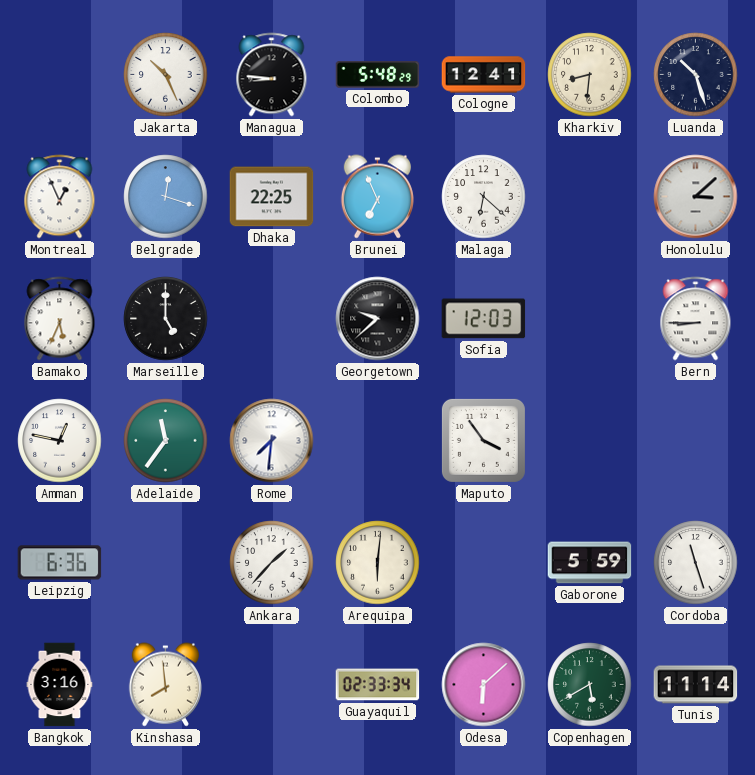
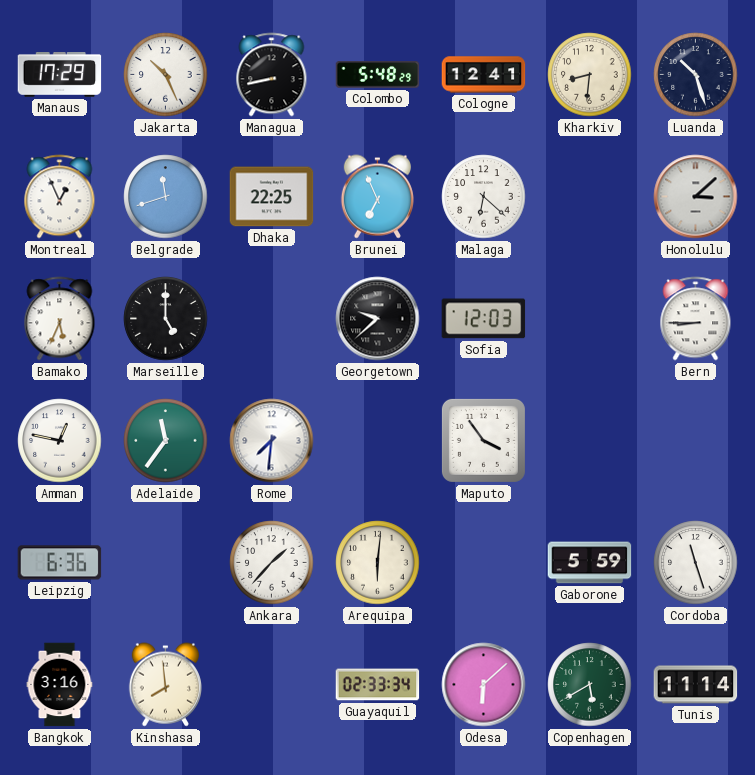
Manaus: none -> 17:29 (60, 75)
Managua: 8:46 -> 8:43 (272, 75)
Belgrade: 12:18 -> 11:42 (166, 197)
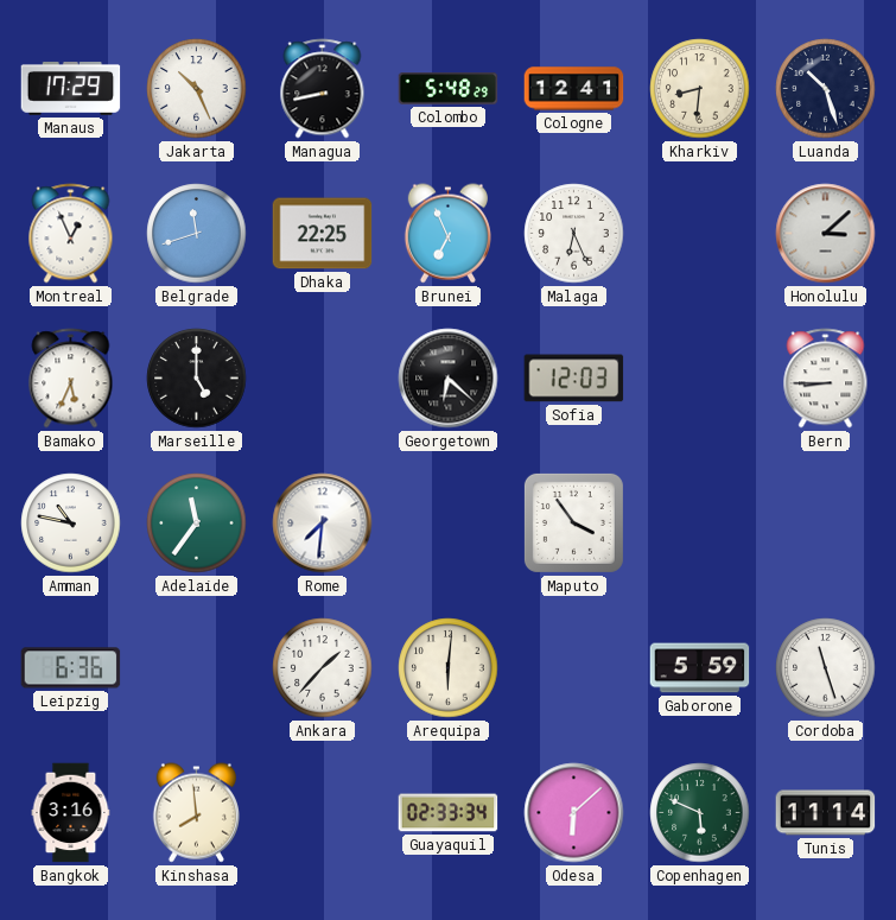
Malaga: 6:22 -> 6:26 (574, 234)
Georgetown: 9:38 -> 6:22 (449, 379)
Amman: 12:47 -> 10:47 (71, 524)
Copenhagen: 5:40 -> 5:49 (700, 813)
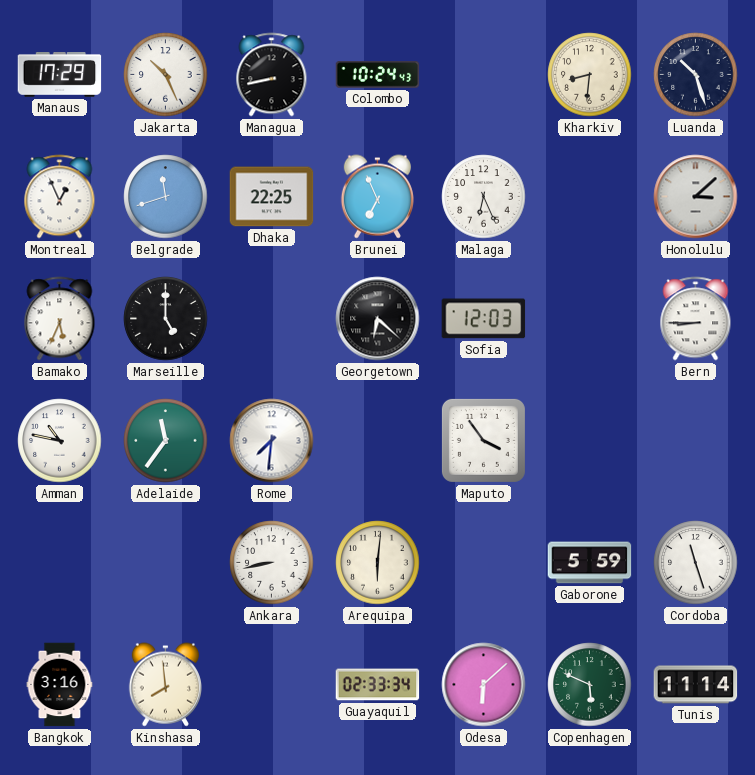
Colombo: 5:48 -> 10:24 (378, 75)
Cologne: 12:41 -> none (574, 89)
Leipzig: 6:36 -> none (71, 668)
Ankara: 1:37 -> 8:43 (272, 563)
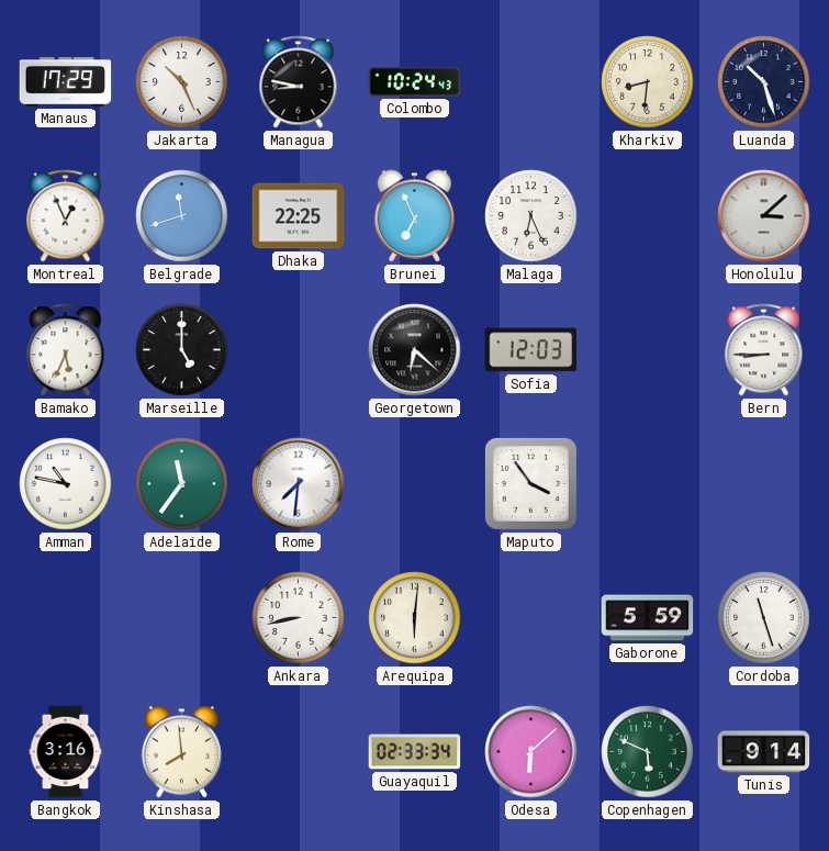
Managua: 8:43 -> 8:47 (299, 82)
Tunis: 11:14 -> 9:14 (764, 752)
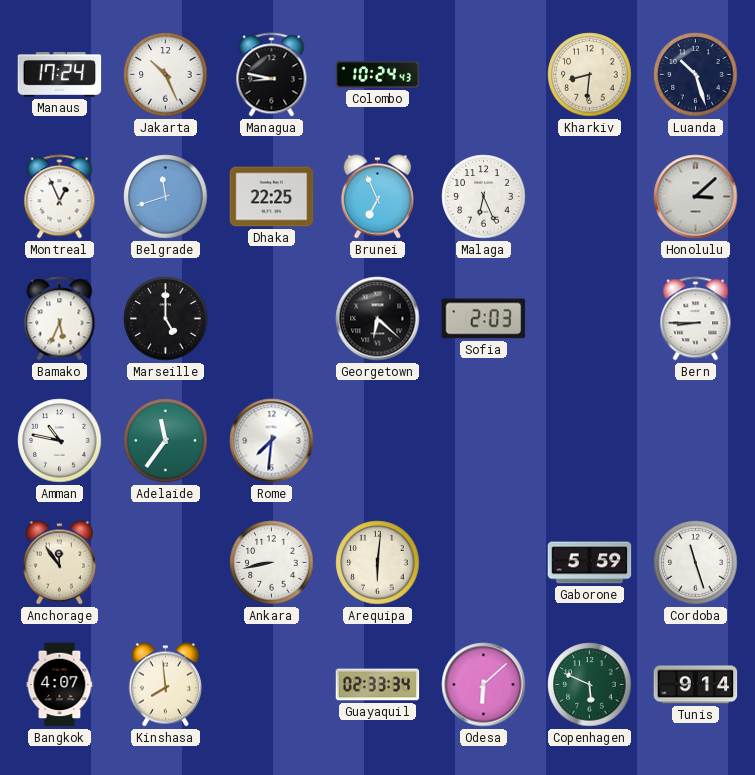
Manaus: 17:29 -> 17:24 (60, 75)
Sofia: 12:03 -> 2:03 (484, 319)
Maputo: 3:54 -> none (530, 483)
Anchorage: none -> 11:54 (59, 563)
Bangkok: 3:16 -> 4:07 (60, 685)
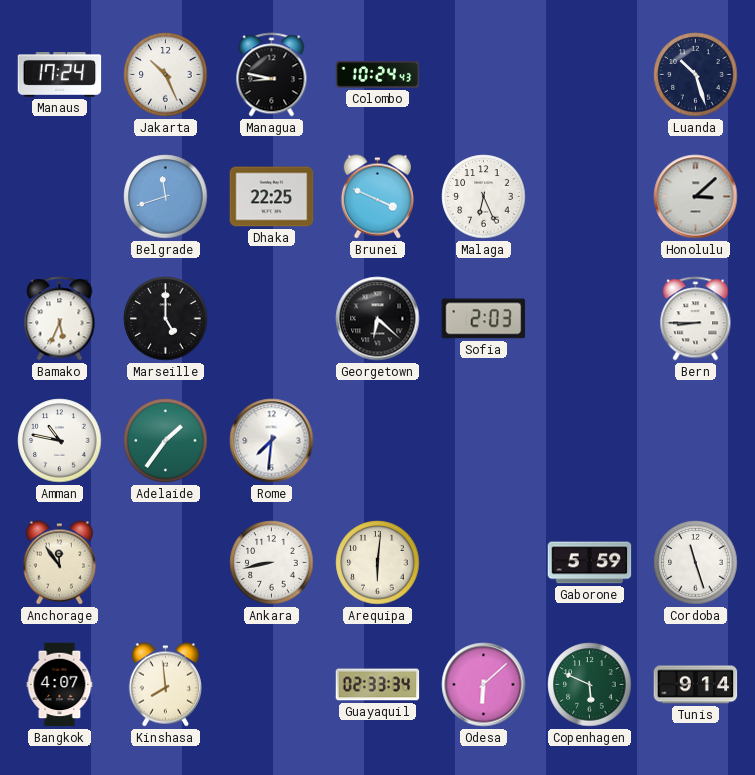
Kharkiv: 8:31 -> none (590, 75)
Montreal: 12:56 -> none (60, 197)
Brunei: 6:56 -> 3:49 (377, 197)
Adelaide: 11:36 -> 1:36 (166, 441)
